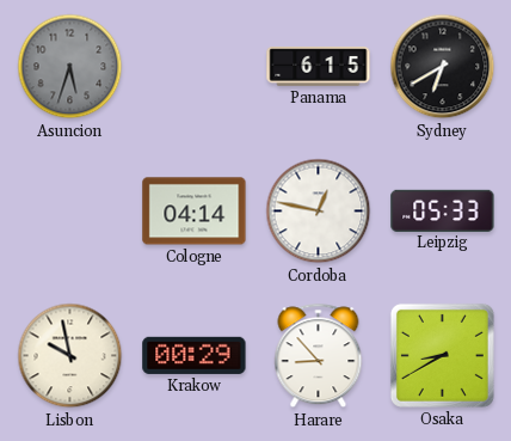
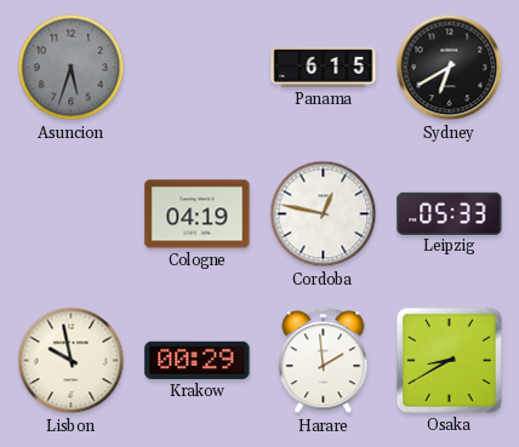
Cologne: 04:14 -> 04:19 (198, 214)
Harare: 8:53 -> 1:59 (324, 361)
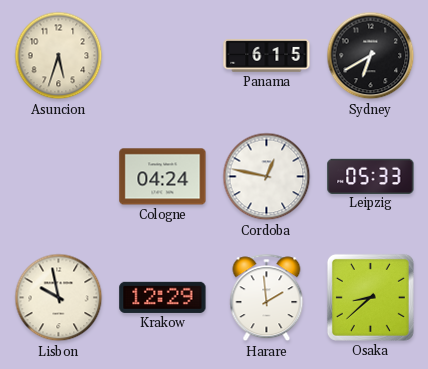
Asuncion dial: grey -> cream (59, 56)
Cologne: 04:19 -> 04:24 (163, 177)
Krakow: 00:29 -> 12:29 (163, 297)
Osaka: 8:40 -> 8:38 (370, 297)
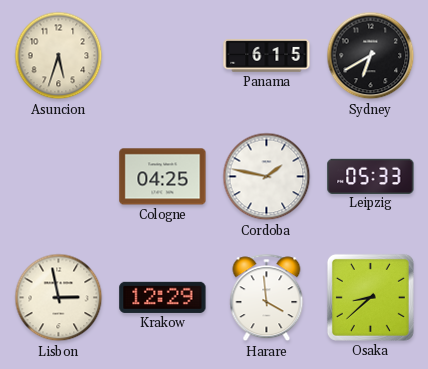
Cologne: 04:24 -> 04:25 (163, 177)
Cordoba: 12:47 -> 1:47 (267, 177)
Lisbon: 9:58 -> 2:58 (59, 298)
Harare: 1:59 -> 3:59 (267, 298)
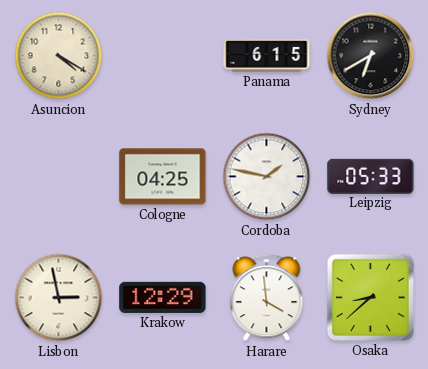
Asuncion: 5:33 -> 4:20 (59, 56)
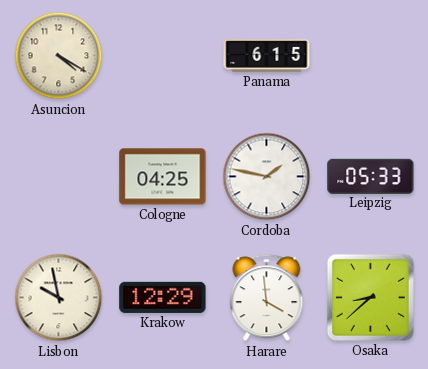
Sydney: 6:40 -> none (371, 56)
Lisbon: 2:58 -> 9:58 (59, 298)
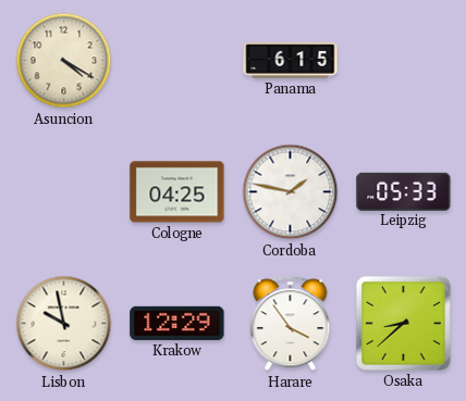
Harare: 3:59 -> 3:54 (291, 324)
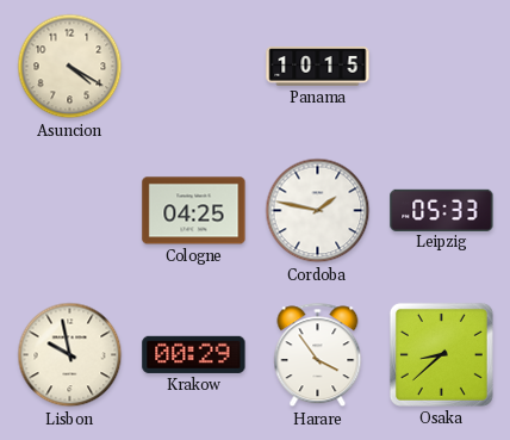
Panama: 6:15 -> 10:15 (318, 67)
Krakow: 12:29 -> 00:29 (194, 354)
